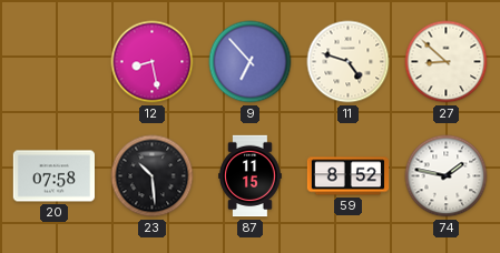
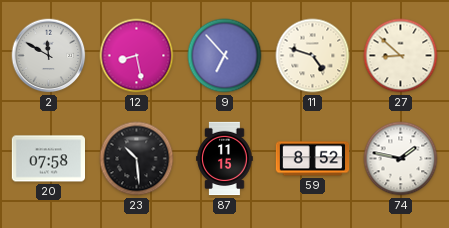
2: none -> 11:50 (49, 56)
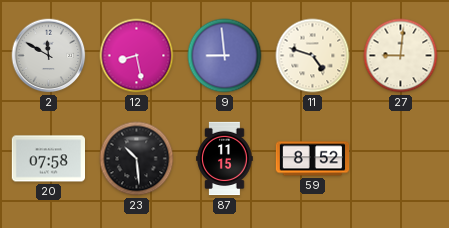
9: 6:53 -> 8:59 (225, 56)
27: 8:52 -> 9:01 (401, 56)
74: 1:47 -> none (401, 159)
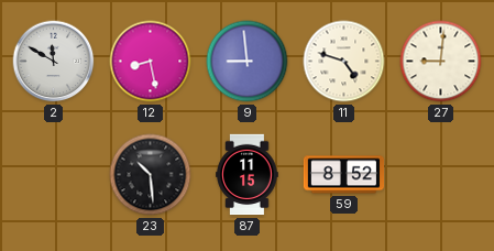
20: 07:58 -> none (48, 159)
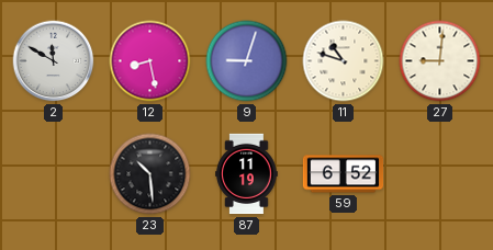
9: 8:59 -> 9:03 (247, 61)
11: 4:48 -> 10:48 (344, 61)
87: 11:15 -> 11:19 (247, 174)
59: 8:52 -> 6:52 (344, 174)
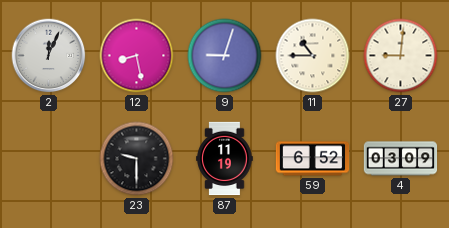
2: 11:50 -> 12:04 (49, 56)
11: 10:48 -> 10:45 (313, 56)
23: 10:29 -> 9:30 (137, 159)
4: none -> 03:09 (401, 159)
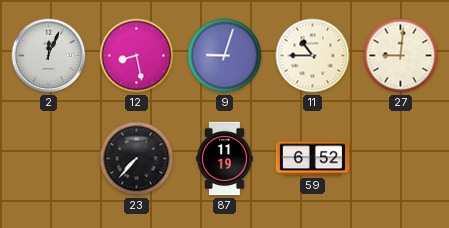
23: 9:30 -> 7:37 (137, 159)
4: 03:09 -> none (401, 159)
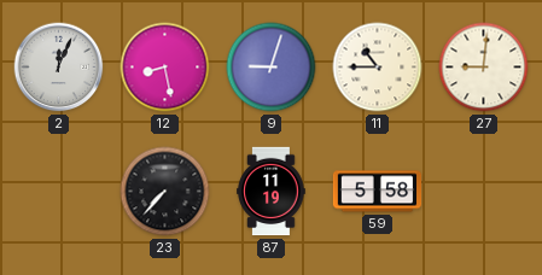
59: 6:52 -> 5:58 (378, 192)
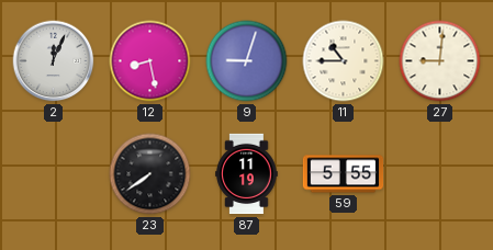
23: 7:37 -> 7:39 (150, 174)
59: 5:58 -> 5:55 (344, 174)
